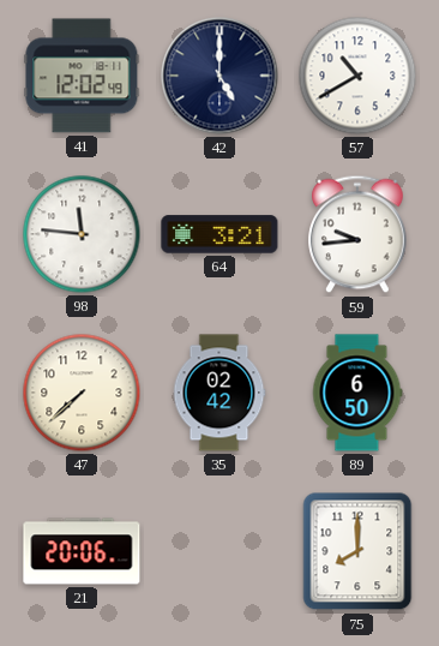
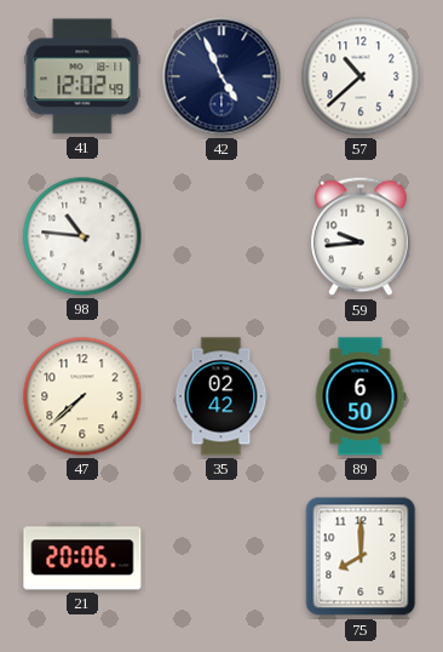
42: 5:00 -> 4:56 (221, 76)
57: 10:40 -> 10:38 (361, 76)
98: 11:46 -> 10:46 (82, 236)
64: 3:21 -> none (220, 234)
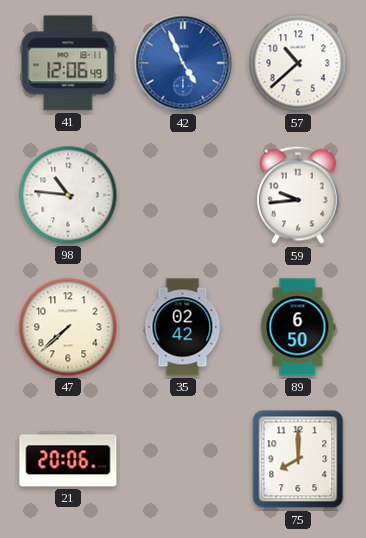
41: 12:02 -> 12:06 (68, 63)
42 dial: navy -> blue (183, 63)
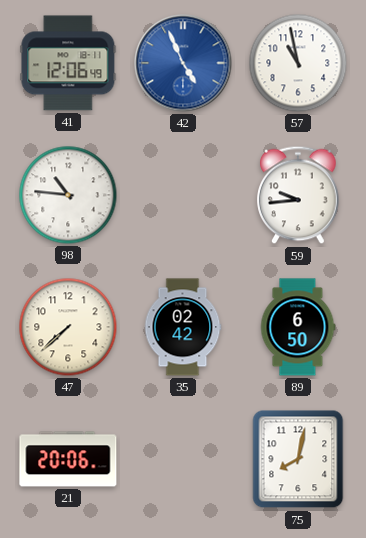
57: 10:38 -> 10:58 (298, 63)
75: 8:00 -> 8:02 (298, 459)
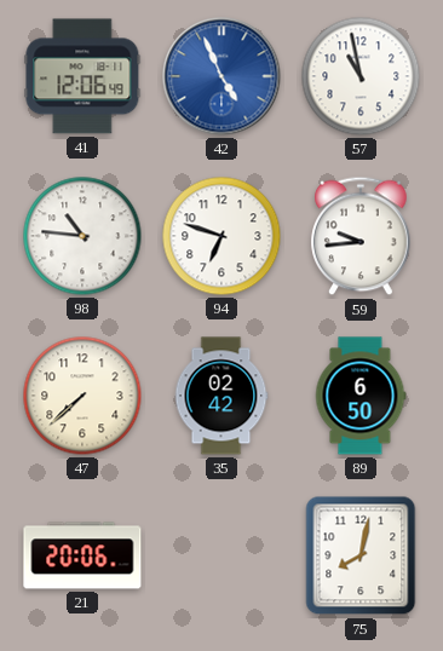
94: none -> 6:48 (221, 236)
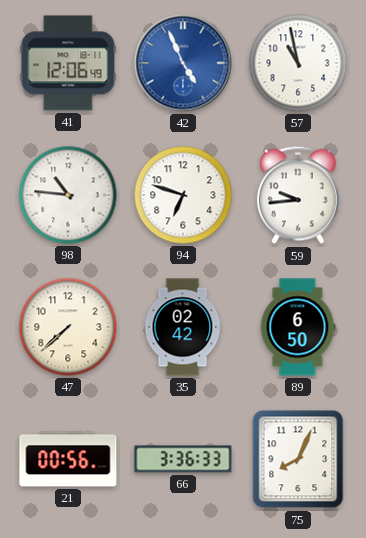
21: 20:06 -> 00:56 (68, 459)
66: none -> 3:36 (183, 459)
75: 8:02 -> 8:04 (298, 459)
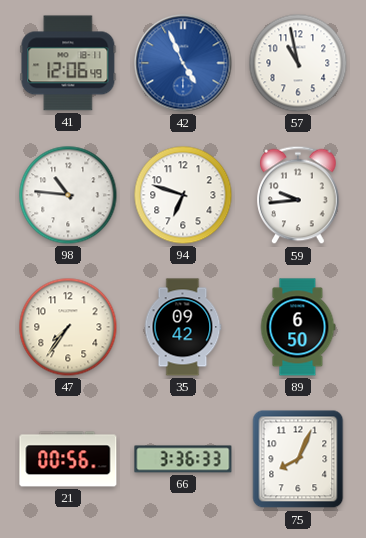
47: 7:38 -> 7:36 (68, 327)
35: 02:42 -> 09:42 (183, 327)
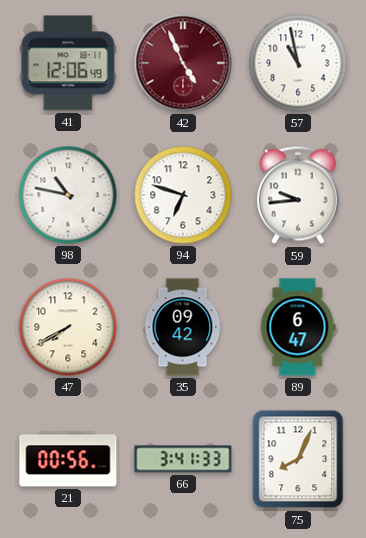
42 dial: blue -> burgundy (183, 63)
98: 10:46 -> 10:47 (68, 195)
47: 7:36 -> 7:40 (68, 327)
89: 6:50 -> 6:47 (298, 327)
66: 3:36 -> 3:41 (183, 459)
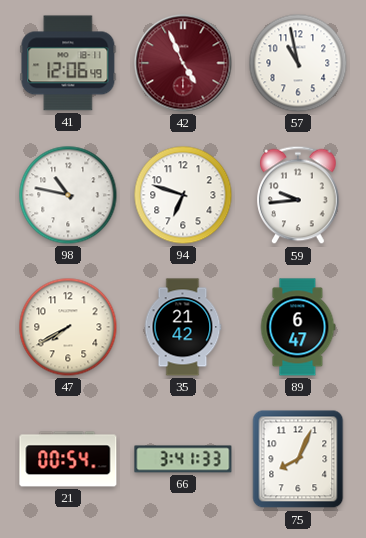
35: 09:42 -> 21:42 (183, 327)
21: 00:56 -> 00:54 (68, 459)
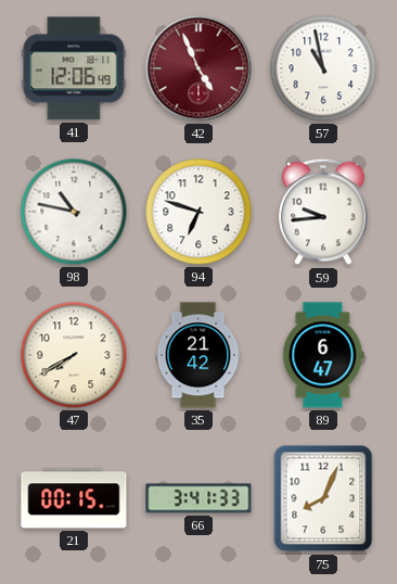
21: 00:54 -> 00:15 (74, 498)
